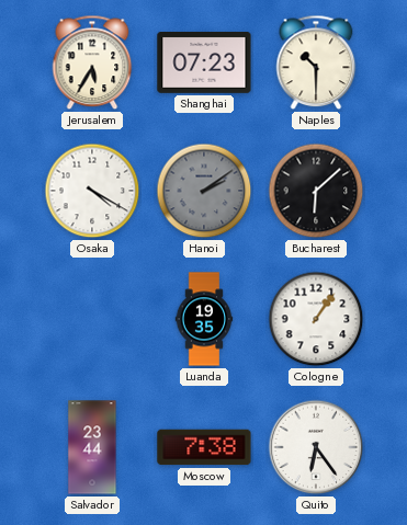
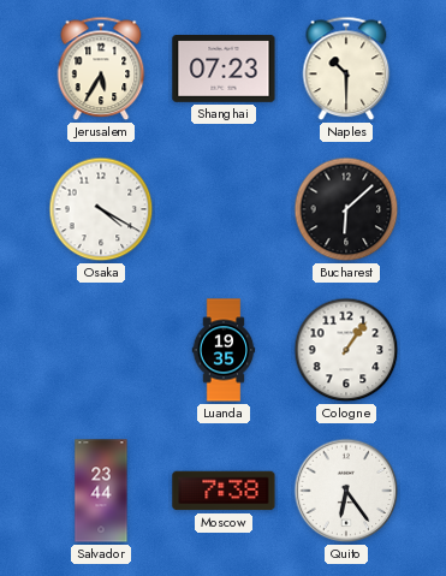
Hanoi: 2:09 -> none (204, 191)
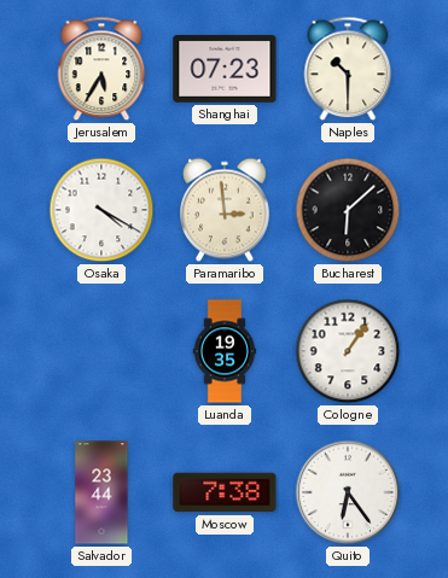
Paramaribo: none -> 2:59 (225, 210)
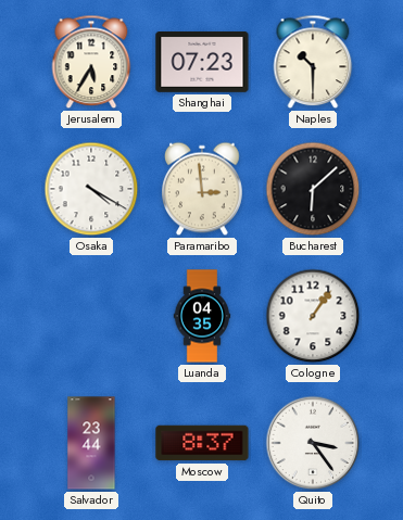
Luanda: 19:35 -> 04:35 (202, 316)
Moscow: 7:38 -> 8:37 (202, 443)
Quito: 6:24 -> 3:24 (313, 443)
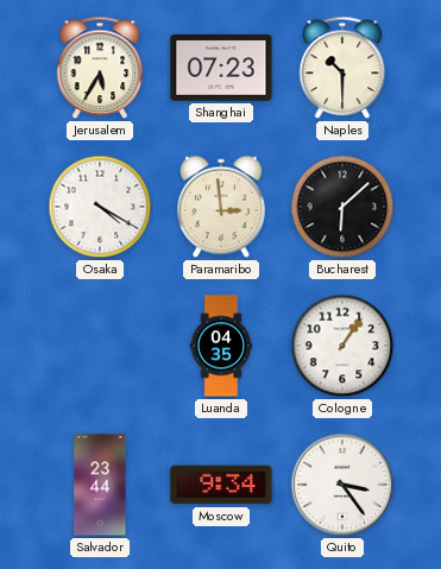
Moscow: 8:37 -> 9:34 (221, 485)
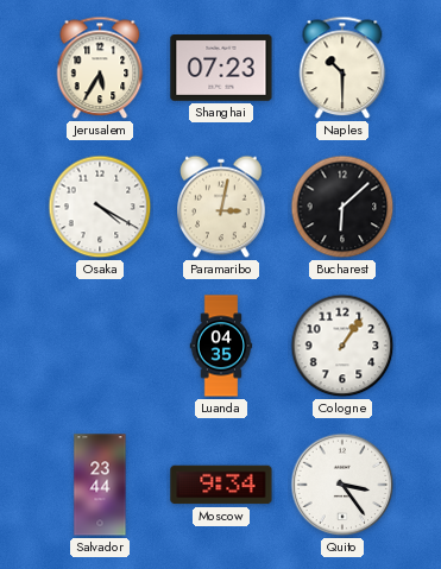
Paramaribo: 2:59 -> 3:02 (221, 207)
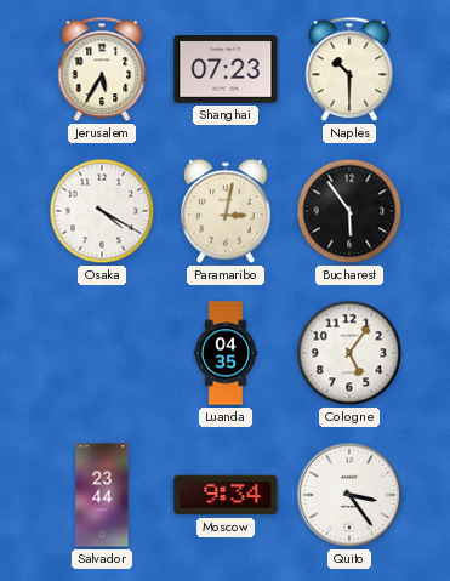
Bucharest: 6:08 -> 5:54 (349, 211)
Cologne: 1:06 -> 5:06 (349, 353)
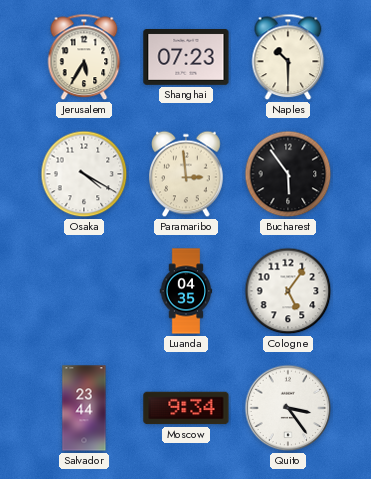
Paramaribo: 3:02 -> 2:59 (186, 174)
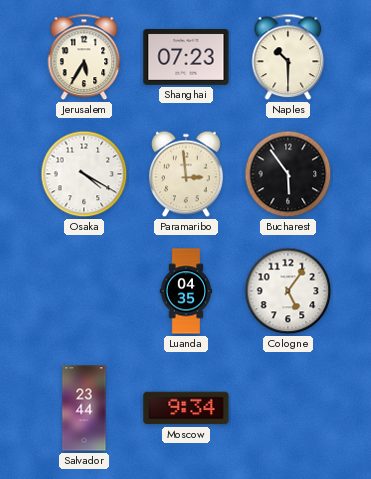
Quito: 3:24 -> none (288, 408)
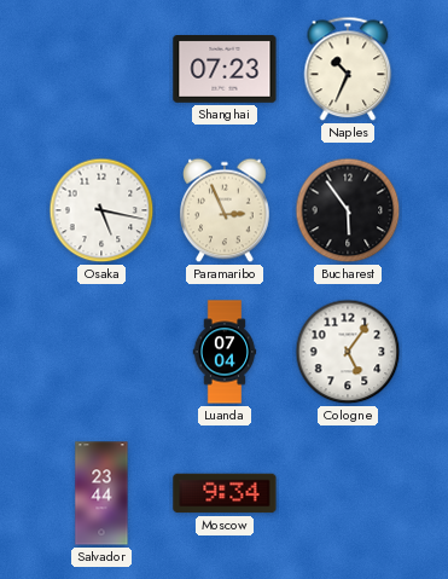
Jerusalem: 5:35 -> none (84, 57)
Naples: 10:30 -> 10:34 (348, 69)
Osaka: 4:20 -> 5:17 (101, 210)
Paramaribo: 2:59 -> 2:56 (225, 210)
Luanda: 04:35 -> 07:04 (225, 352)
